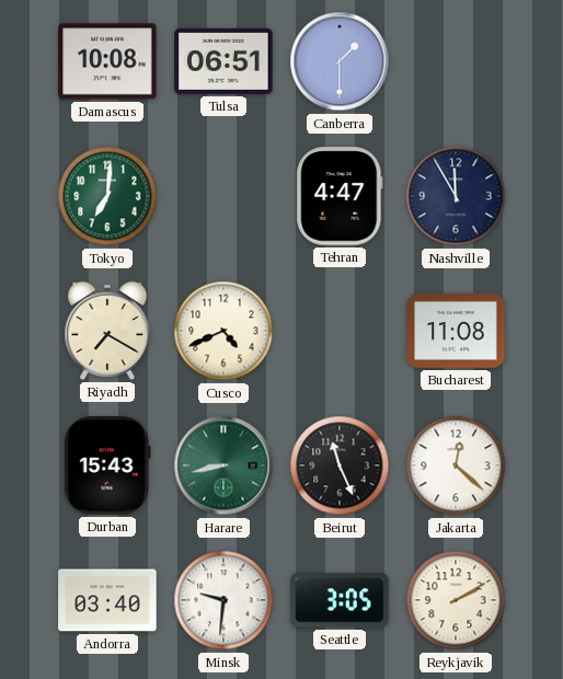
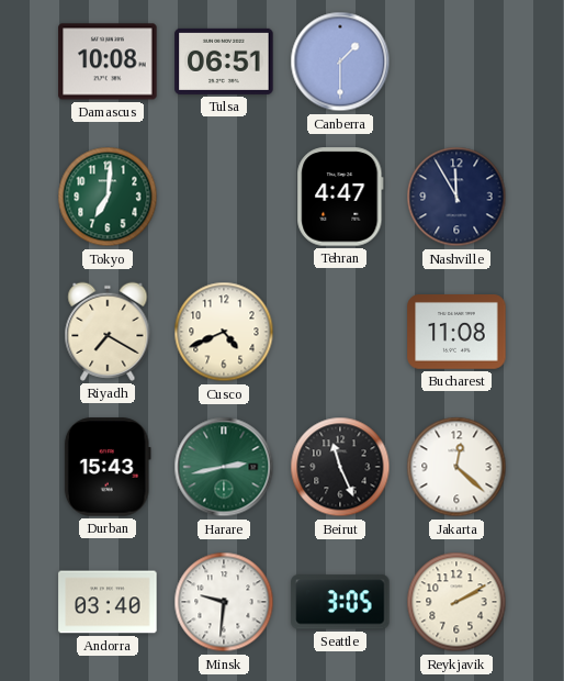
Harare: 8:43 -> 2:43 (224, 467)
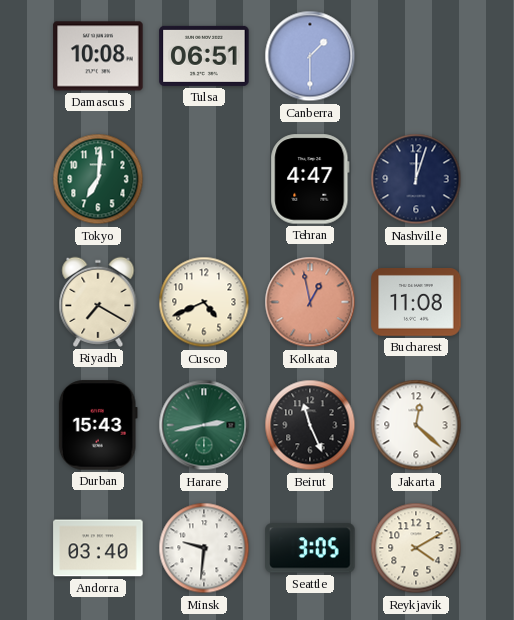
Nashville: 11:55 -> 12:03 (416, 179)
Kolkata: none -> 12:58 (310, 302)
Reykjavik: 2:10 -> 4:10 (416, 548)
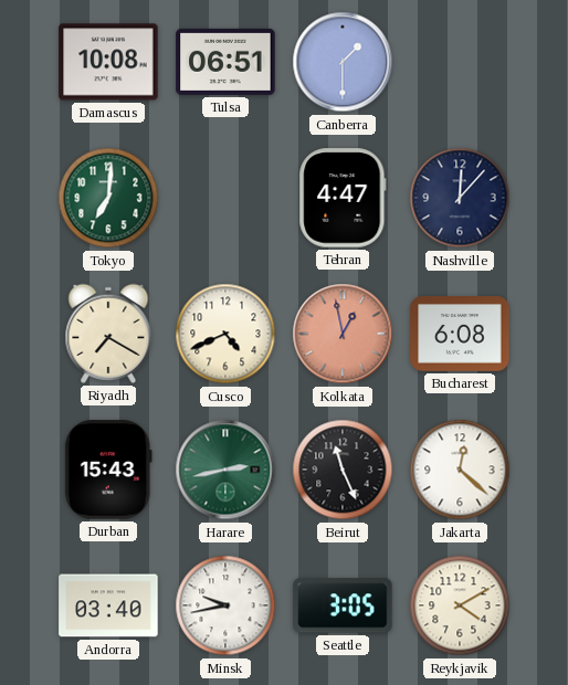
Nashville: 12:03 -> 12:07 (460, 198)
Bucharest: 11:08 -> 6:08 (460, 335)
Minsk: 9:31 -> 9:43 (225, 605)
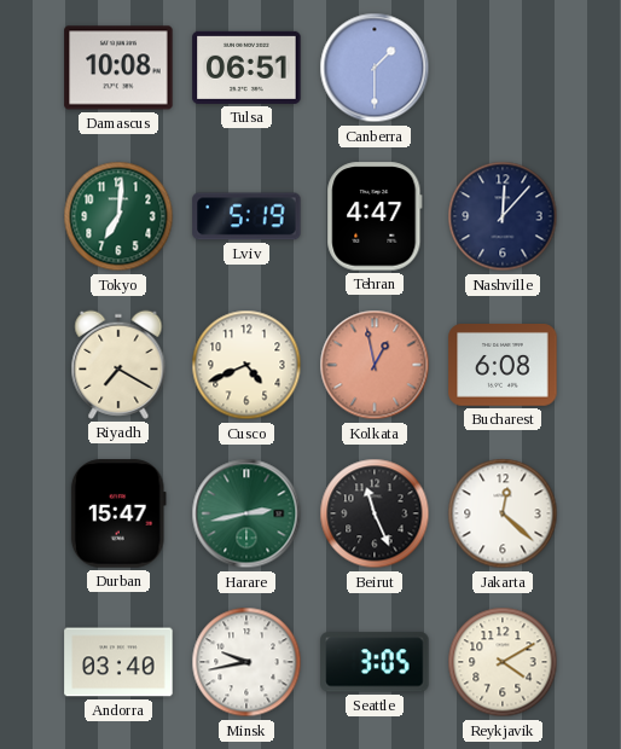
Lviv: none -> 5:19 (246, 216)
Durban: 15:43 -> 15:47 (118, 513)
